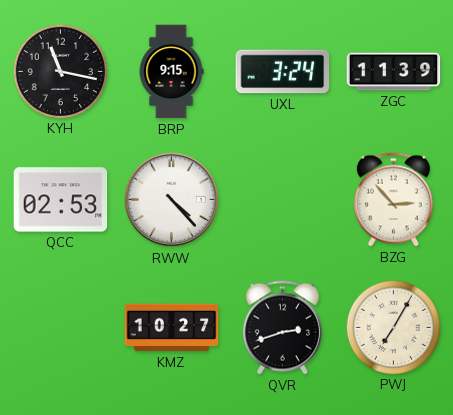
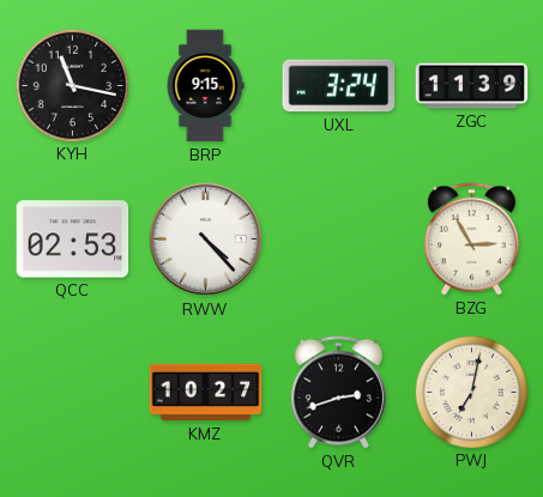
BZG: 2:53 -> 2:55 (471, 240)
PWJ: 7:05 -> 7:02 (471, 392)
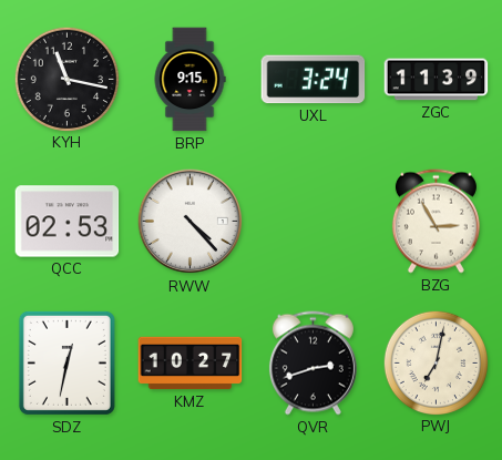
SDZ: none -> 12:32 (66, 362)
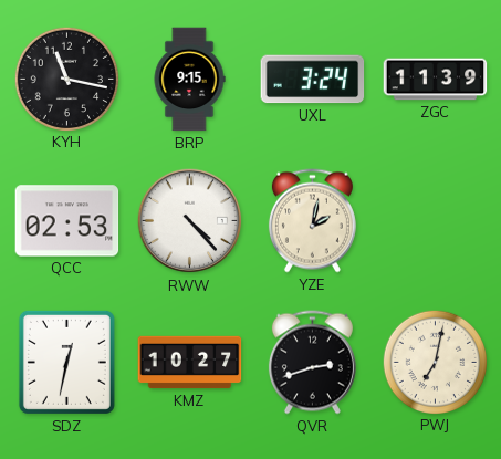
YZE: none -> 2:02 (312, 221)
BZG: 2:55 -> none (436, 222)
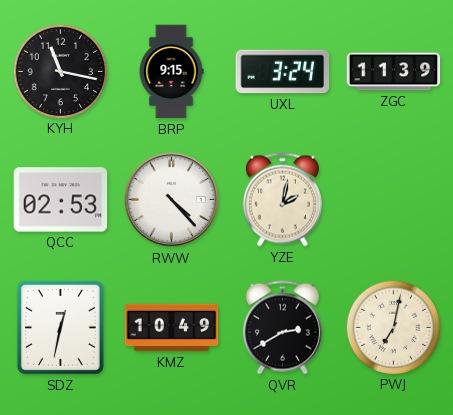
KMZ: 10:27 -> 10:49 (172, 328)
QVR: 2:42 -> 2:40 (282, 328)
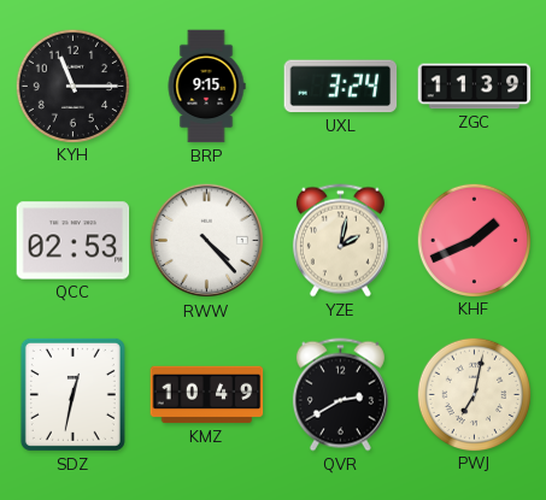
KYH: 11:17 -> 11:15 (72, 86)
KHF: none -> 1:41 (474, 240)
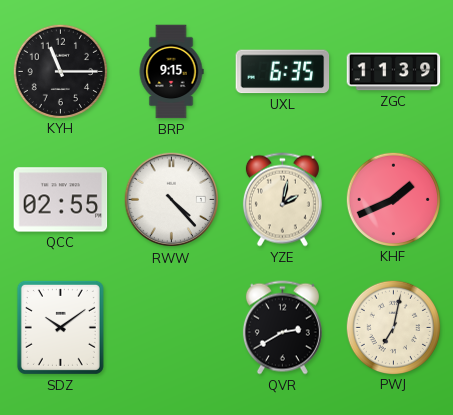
UXL: 3:24 -> 6:35 (283, 72)
QCC: 02:53 -> 02:55 (61, 200)
SDZ: 12:32 -> 10:09 (60, 327)
KMZ: 10:49 -> none (207, 395)
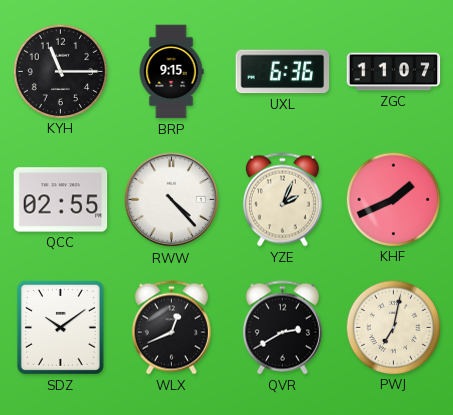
UXL: 6:35 -> 6:36 (283, 72)
ZGC: 11:39 -> 11:07 (394, 72)
YZE: 2:02 -> 2:04 (282, 200)
WLX: none -> 12:41 (171, 328)
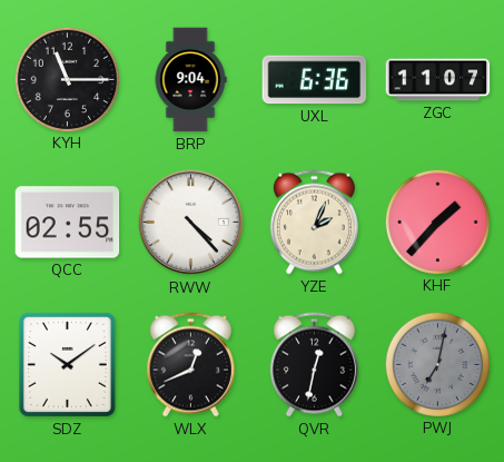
BRP: 9:15 -> 9:04 (190, 80)
KHF: 1:41 -> 1:37 (437, 222)
QVR: 2:40 -> 12:32 (314, 365)
PWJ dial: cream -> grey (437, 364)
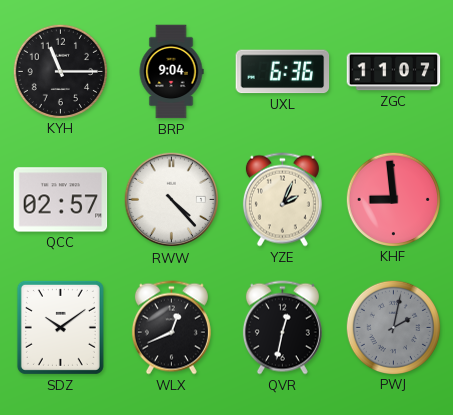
QCC: 02:55 -> 02:57 (61, 200)
KHF: 1:37 -> 8:59 (393, 199)
PWJ: 7:02 -> 2:02 (393, 327)
